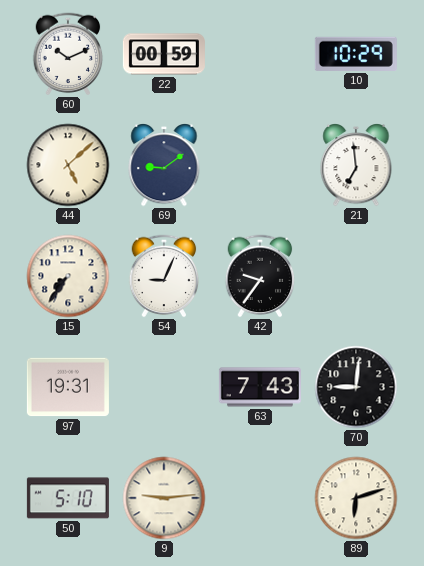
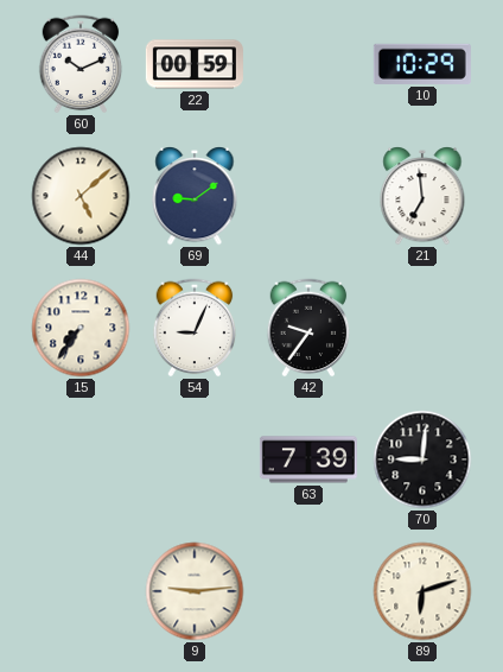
97: 19:31 -> none (68, 387)
63: 7:43 -> 7:39 (308, 459)
50: 5:10 -> none (68, 498)
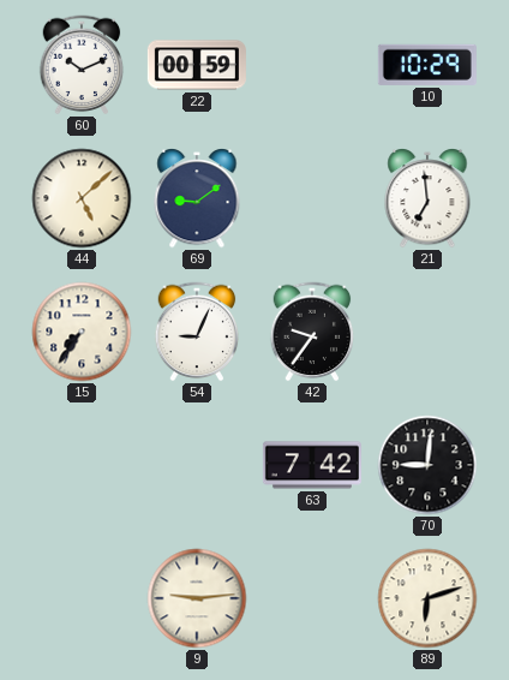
63: 7:39 -> 7:42 (312, 465)
